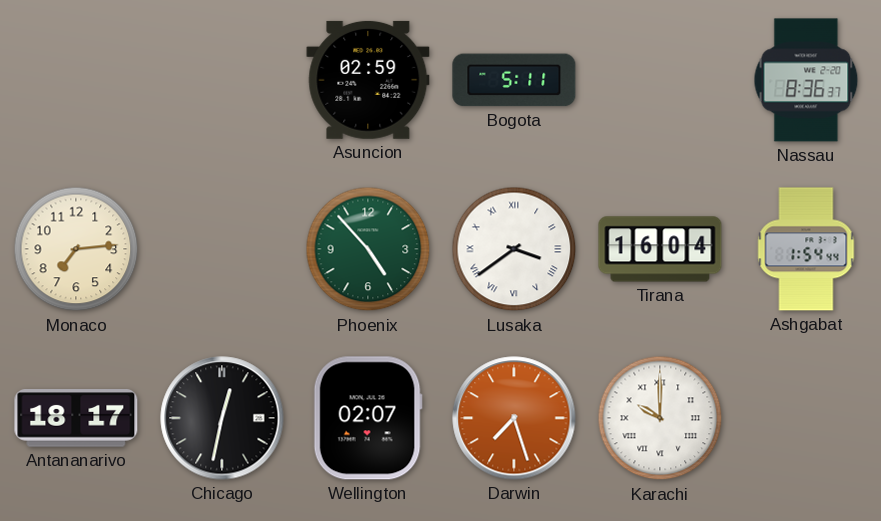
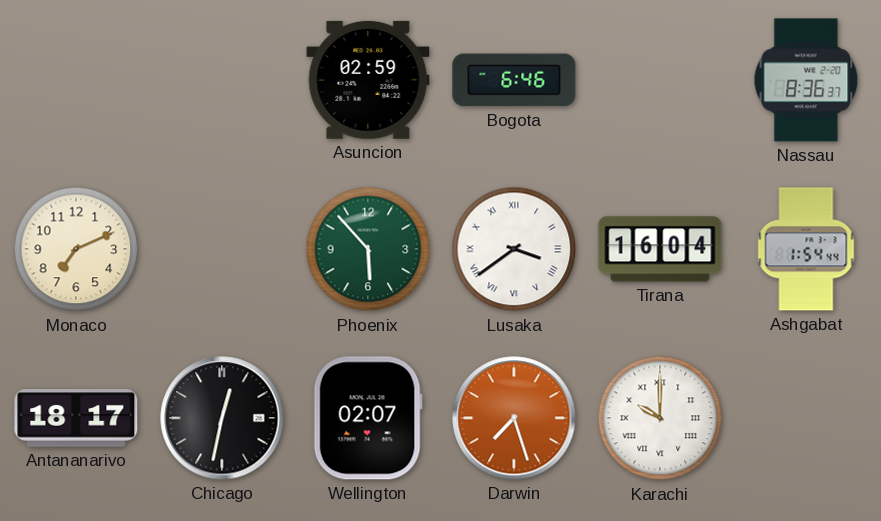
Bogota: 5:11 -> 6:46 (514, 80)
Monaco: 7:14 -> 7:11 (76, 249)
Phoenix: 4:53 -> 5:53 (368, 249)
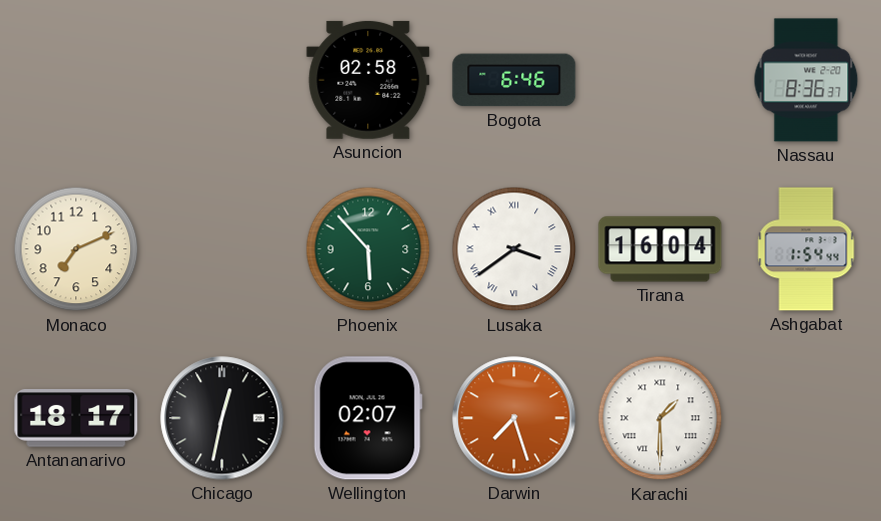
Asuncion: 02:59 -> 02:58 (368, 80)
Karachi: 10:00 -> 1:30 (660, 418)
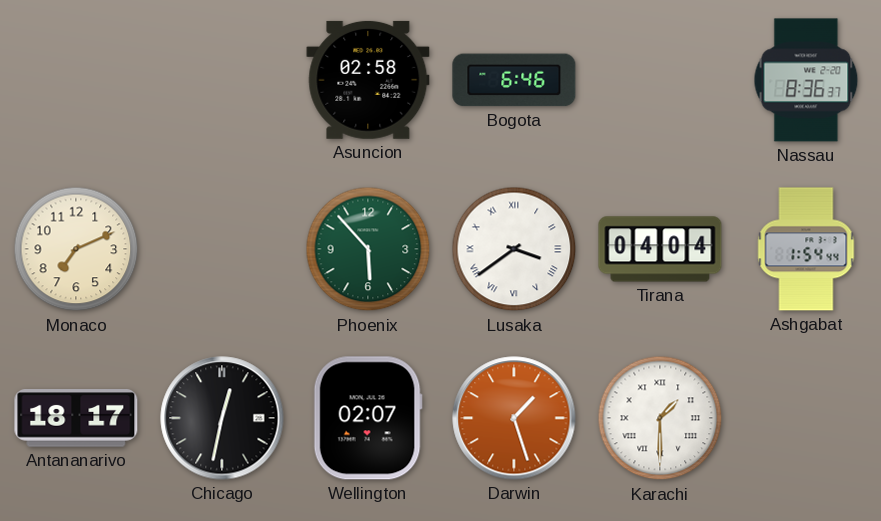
Tirana: 16:04 -> 04:04 (660, 249)
Darwin: 7:27 -> 1:27 (514, 418)
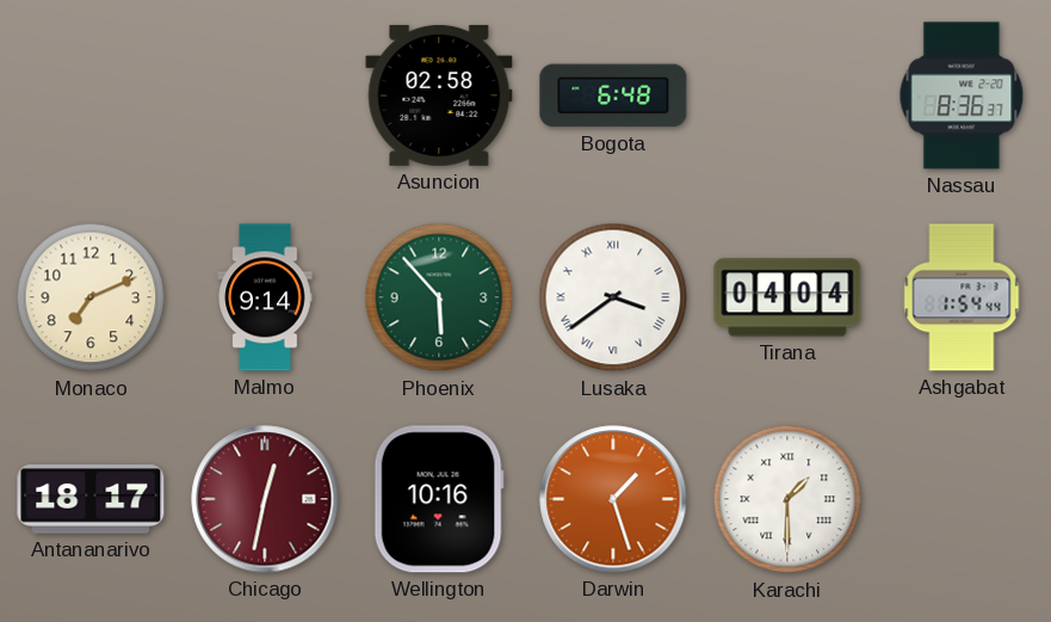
Bogota: 6:46 -> 6:48 (613, 96)
Malmo: none -> 9:14 (265, 297)
Chicago dial: black -> burgundy (265, 499)
Wellington: 02:07 -> 10:16 (439, 499)
